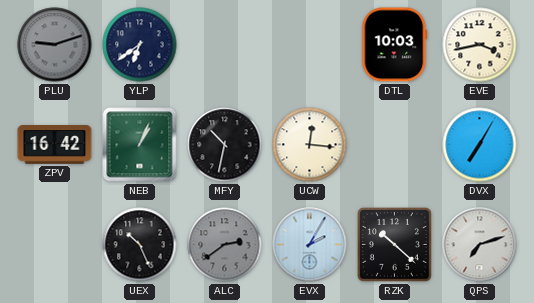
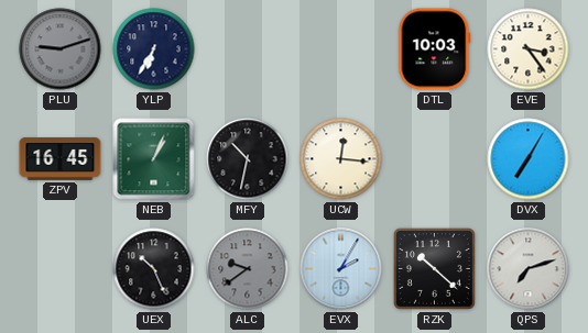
YLP: 6:39 -> 6:35 (154, 49)
EVE: 3:43 -> 3:24 (529, 49)
ZPV: 16:42 -> 16:45 (61, 159)
ALC: 2:39 -> 9:39 (248, 269)
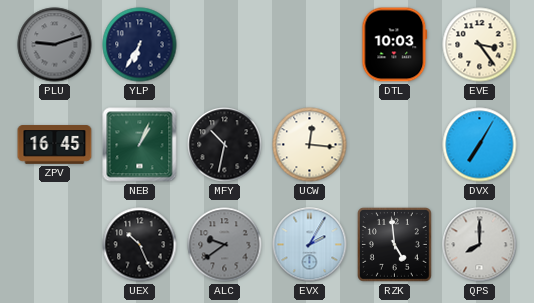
RZK: 10:22 -> 4:59 (394, 244)
QPS: 7:12 -> 8:00 (480, 245)
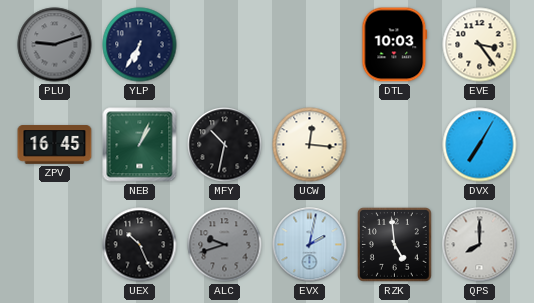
ALC: 9:39 -> 9:42 (225, 245)
EVX: 2:05 -> 2:02 (310, 245)
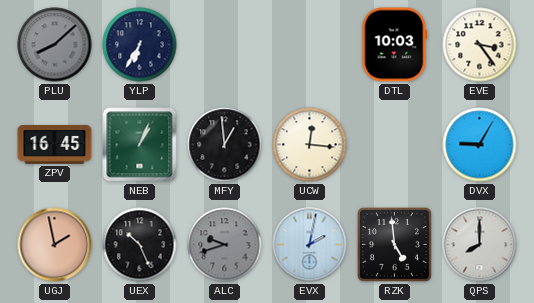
PLU: 9:12 -> 8:08 (55, 45)
MFY: 10:32 -> 12:59 (225, 145)
DVX: 7:05 -> 9:05 (480, 145)
UGJ: none -> 1:58 (55, 245)
